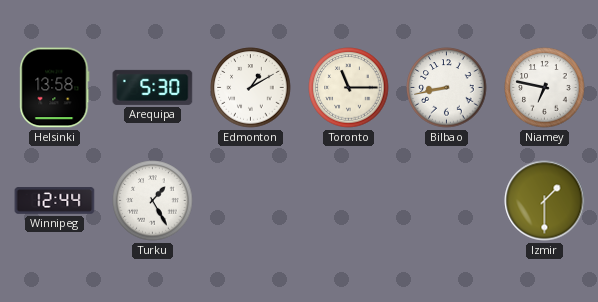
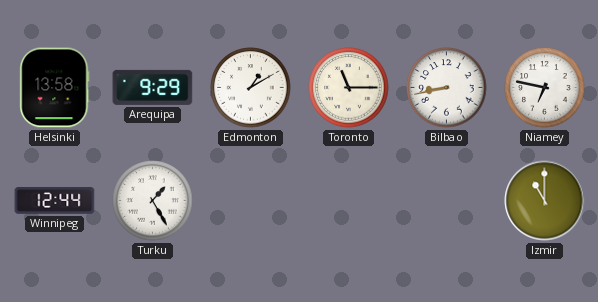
Arequipa: 5:30 -> 9:29 (153, 87)
Izmir: 1:30 -> 11:00 (545, 201)
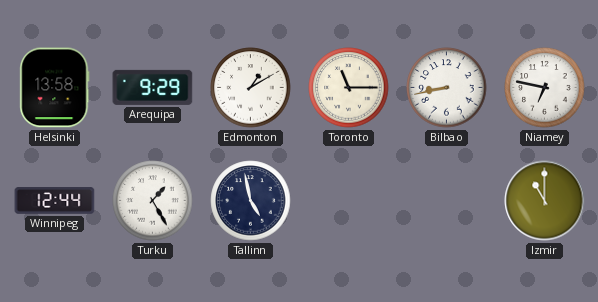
Tallinn: none -> 4:58 (251, 201)
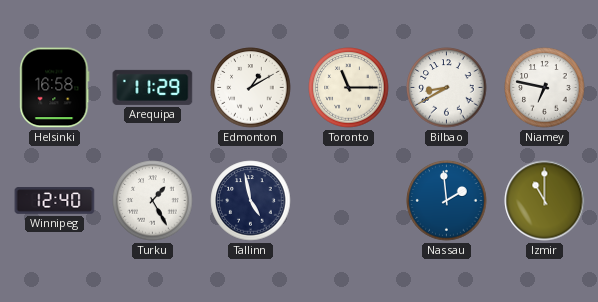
Helsinki: 13:58 -> 16:58 (55, 88)
Arequipa: 9:29 -> 11:29 (153, 87)
Bilbao: 8:43 -> 8:40 (447, 88)
Winnipeg: 12:44 -> 12:40 (55, 201)
Nassau: none -> 1:59 (447, 201)
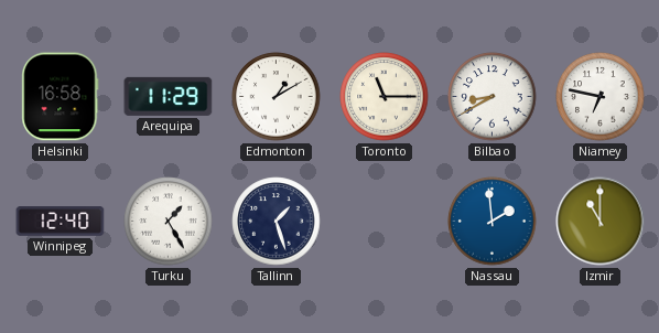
Tallinn: 4:58 -> 1:27 (277, 222)
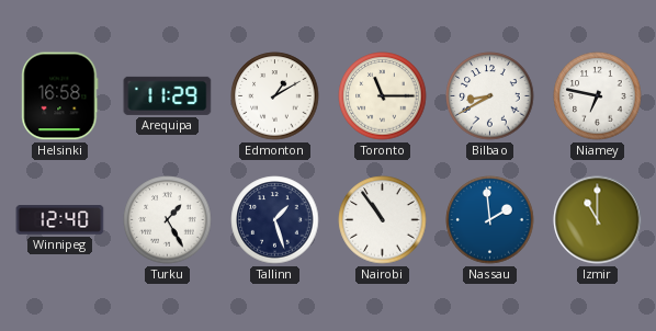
Nairobi: none -> 10:54 (383, 220)
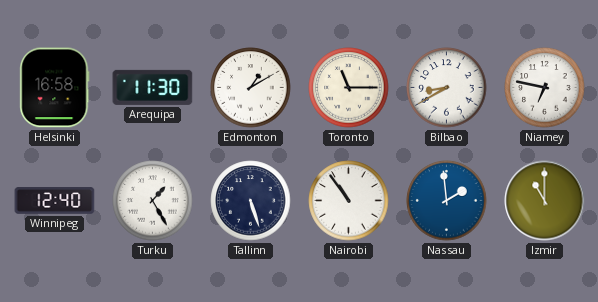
Arequipa: 11:29 -> 11:30 (153, 87)
Tallinn: 1:27 -> 5:27 (251, 201)
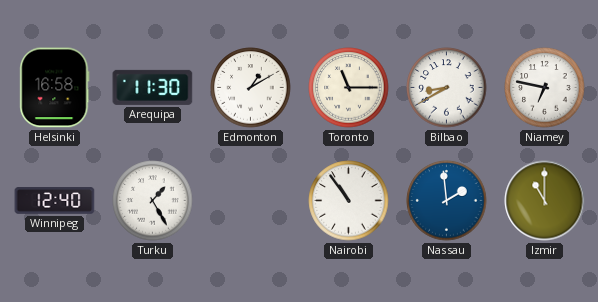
Tallinn: 5:27 -> none (251, 201)
